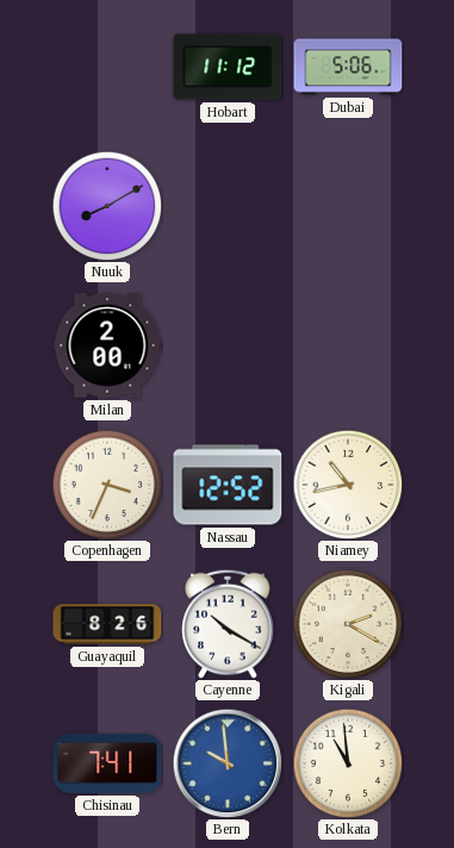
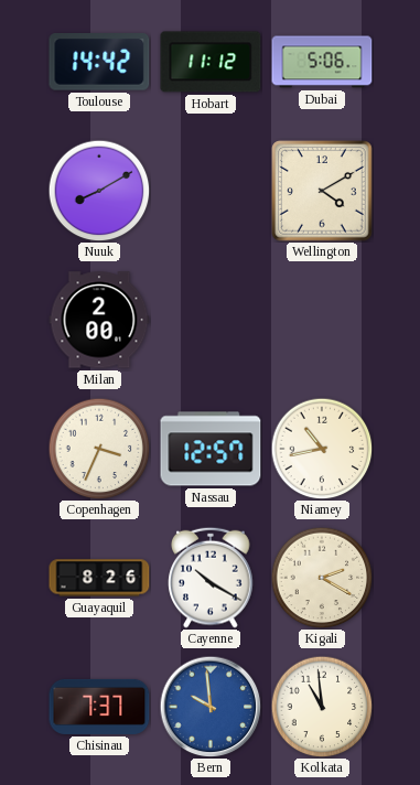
Toulouse: none -> 14:42 (99, 63)
Wellington: none -> 4:10 (322, 191)
Nassau: 12:52 -> 12:57 (211, 449)
Chisinau: 7:41 -> 7:37 (99, 707)
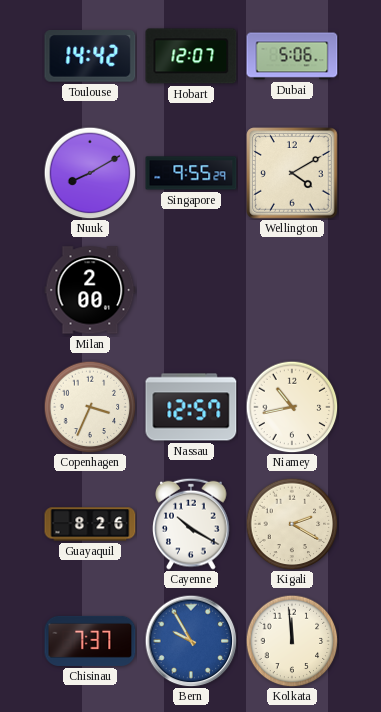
Hobart: 11:12 -> 12:07 (191, 56)
Singapore: none -> 9:55 (191, 173)
Bern: 9:59 -> 9:55 (191, 641)
Kolkata: 10:59 -> 11:59 (292, 641)
